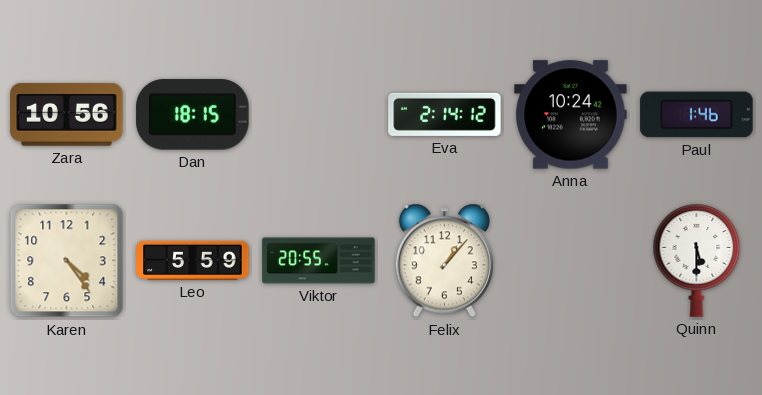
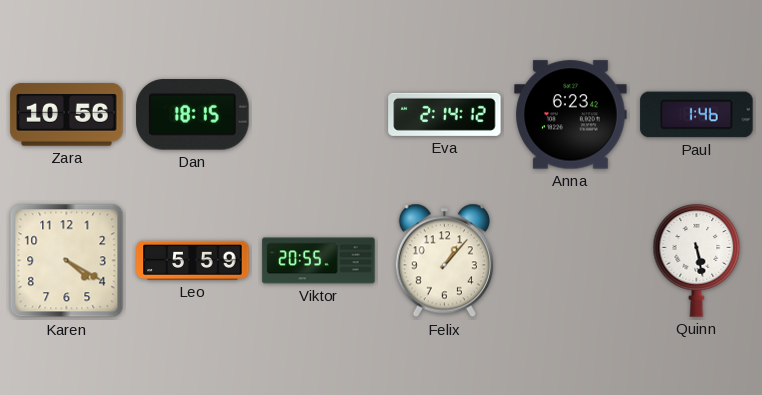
Anna: 10:24 -> 6:23 (571, 115)
Karen: 4:24 -> 4:20 (67, 261)
Quinn: 5:30 -> 5:28 (697, 261)
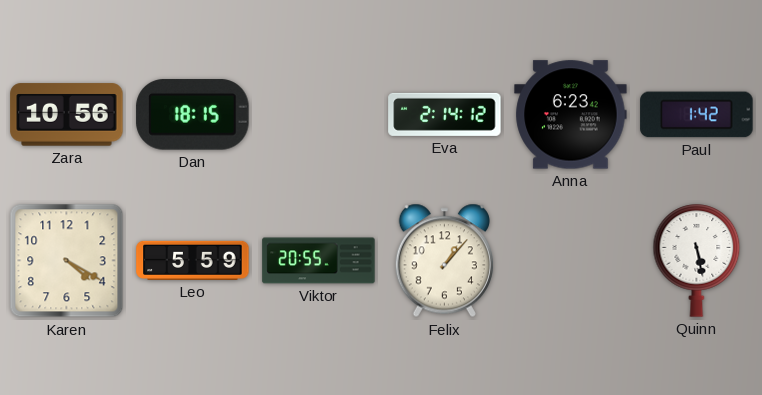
Paul: 1:46 -> 1:42 (697, 115)
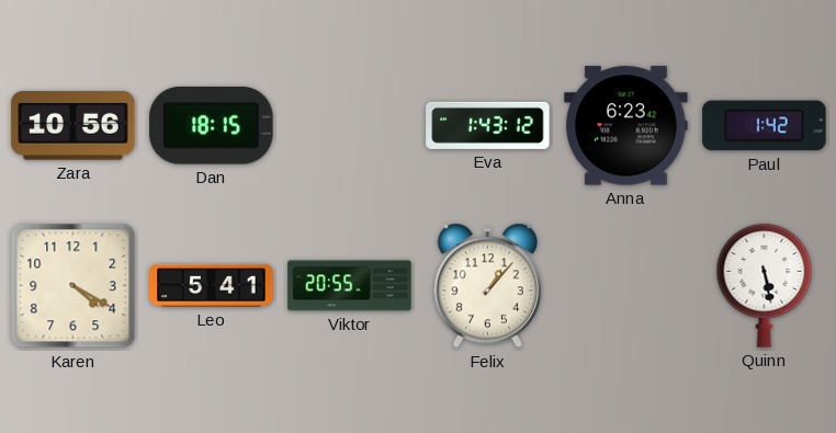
Eva: 2:14 -> 1:43 (488, 125)
Leo: 5:59 -> 5:41 (212, 285)
